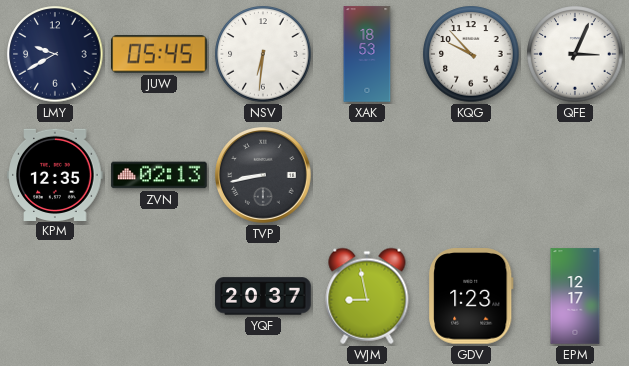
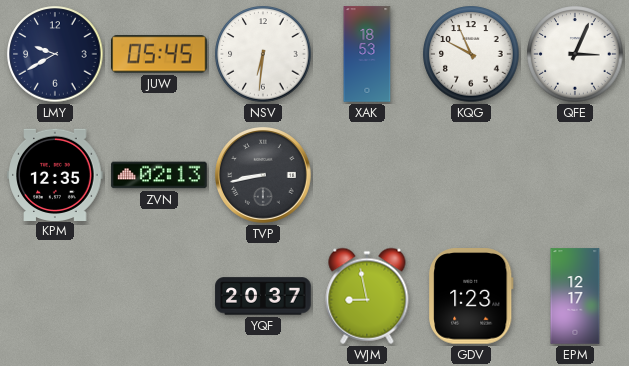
KQG: 9:53 -> 9:56 (471, 54)
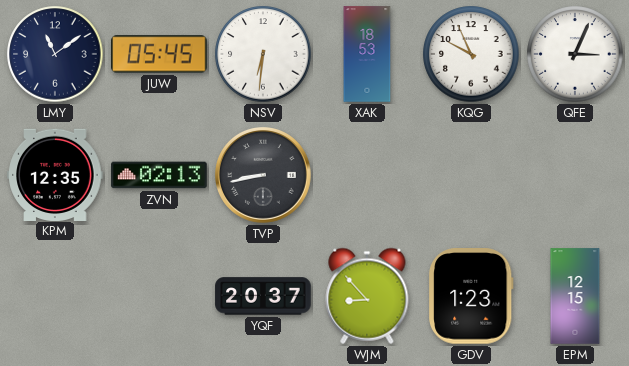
LMY: 9:40 -> 11:09 (55, 54)
WJM: 8:58 -> 8:53 (367, 296)
EPM: 12:17 -> 12:15 (575, 296)
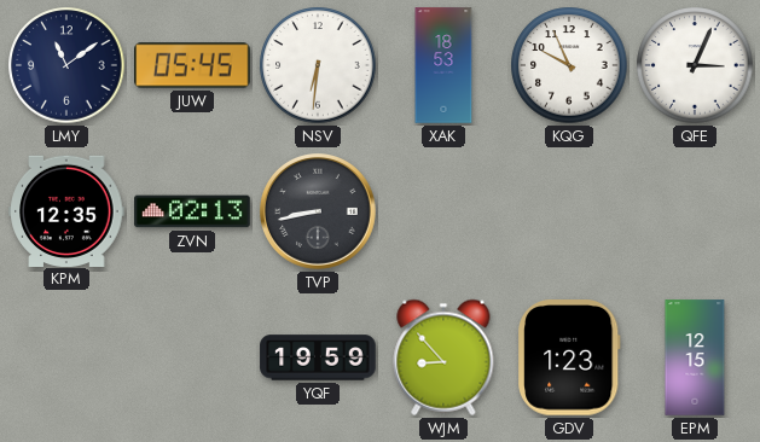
YQF: 20:37 -> 19:59 (318, 357)
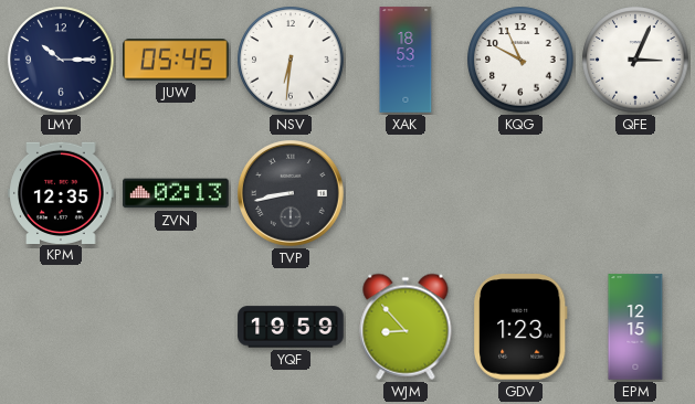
LMY: 11:09 -> 10:15 (61, 60)
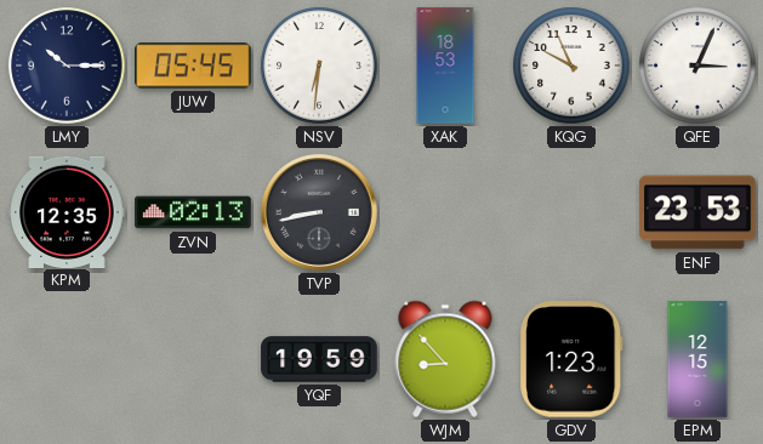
ENF: none -> 23:53 (697, 212)
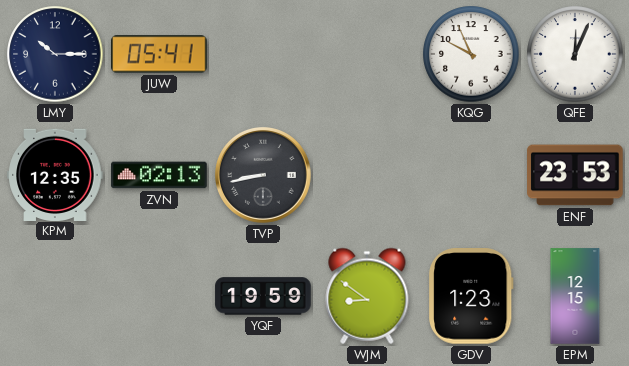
JUW: 05:45 -> 05:41 (159, 54)
NSV: 6:31 -> none (319, 66)
XAK: 18:53 -> none (445, 66)
QFE: 3:04 -> 12:04 (575, 54)
WJM: 8:53 -> 8:51 (367, 296)
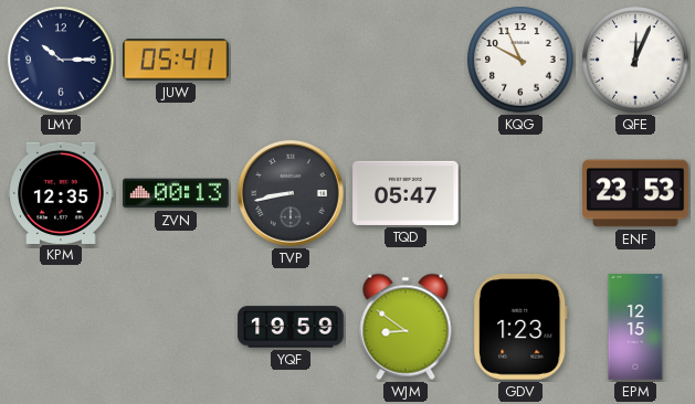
ZVN: 02:13 -> 00:13 (176, 193)
TQD: none -> 05:47 (406, 193)
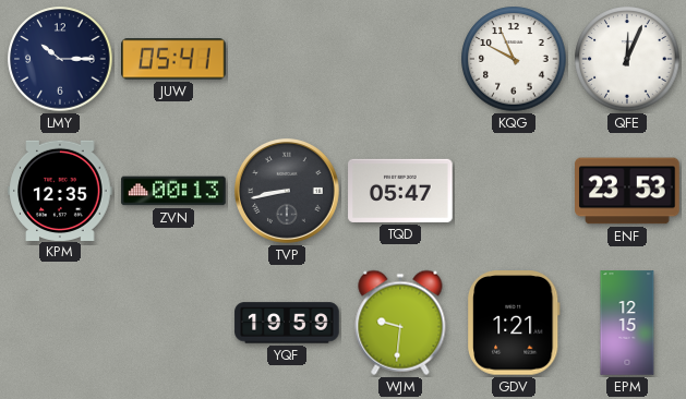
WJM: 8:51 -> 9:31 (400, 323)
GDV: 1:23 -> 1:21 (515, 323)
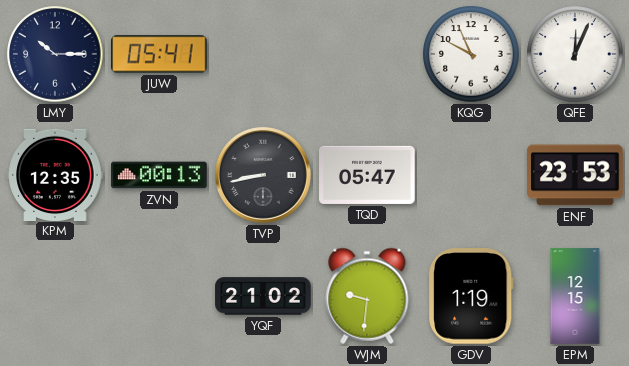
YQF: 19:59 -> 21:02 (263, 296)
GDV: 1:21 -> 1:19 (472, 296)
